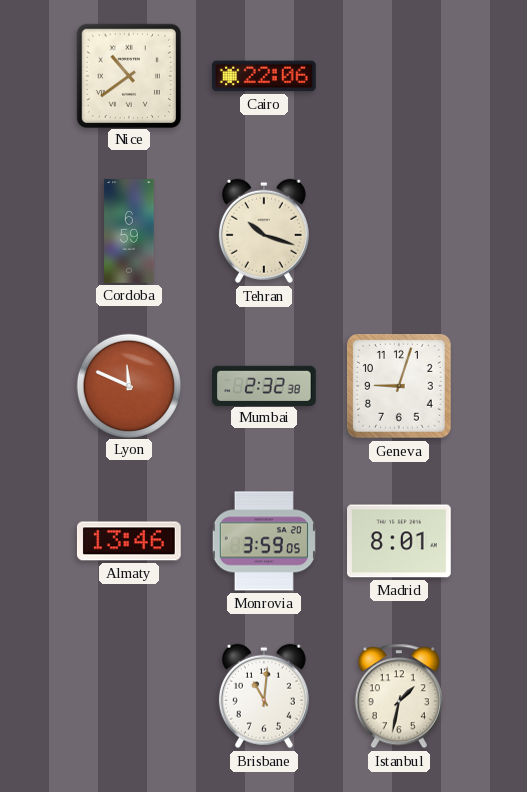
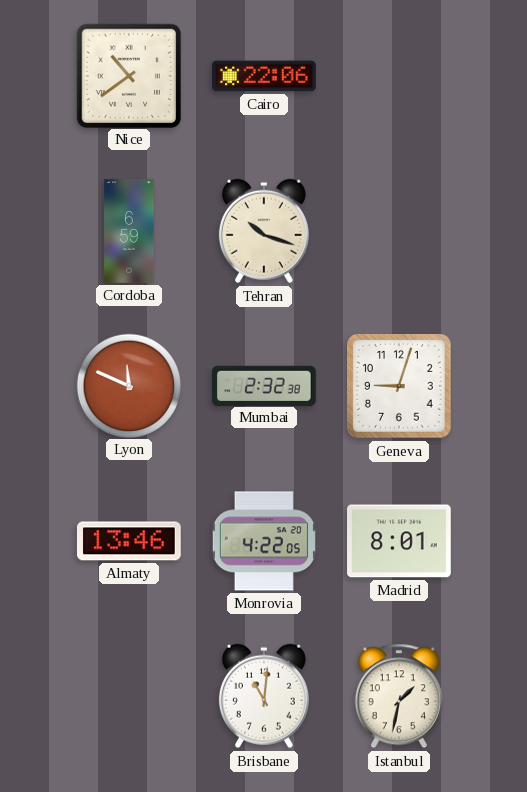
Monrovia: 3:59 -> 4:22 (264, 541)
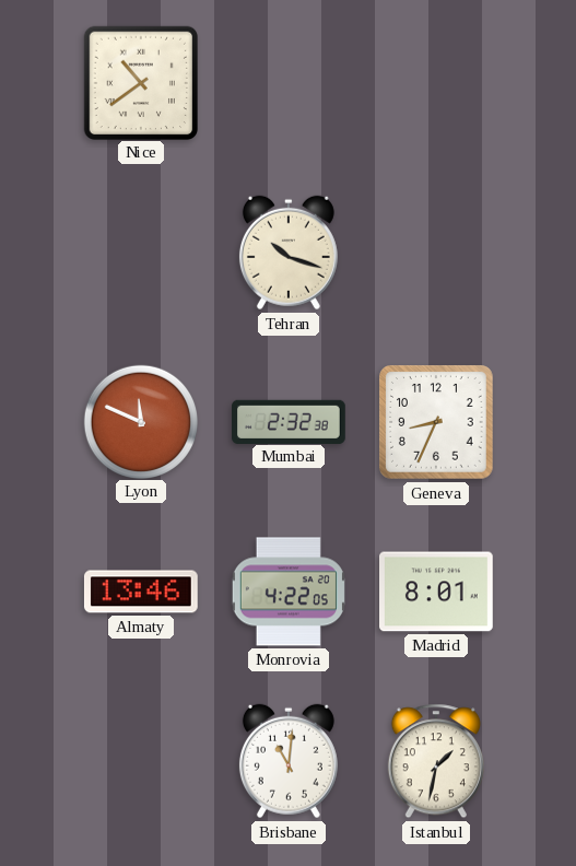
Cairo: 22:06 -> none (265, 76)
Cordoba: 6:59 -> none (129, 231)
Geneva: 9:03 -> 8:34 (437, 423)
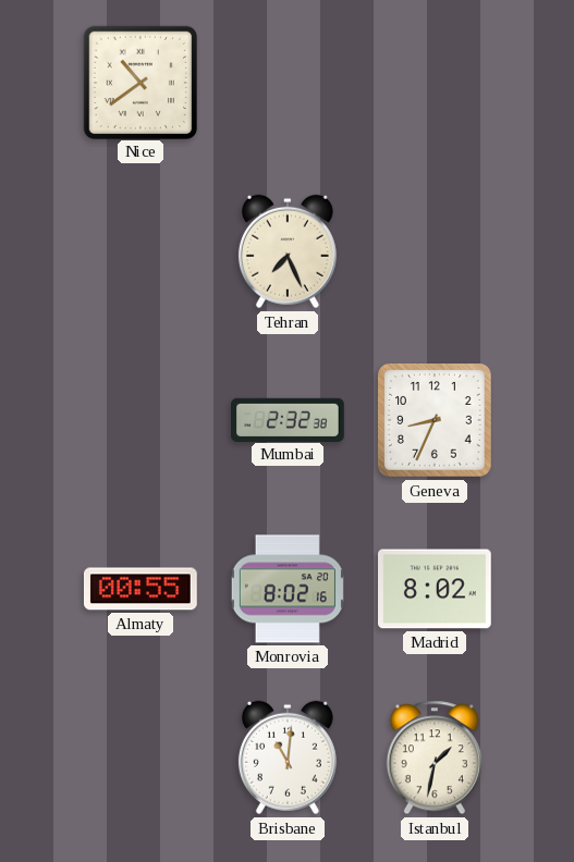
Tehran: 10:18 -> 7:26 (288, 251)
Lyon: 11:49 -> none (140, 421)
Almaty: 13:46 -> 00:55 (141, 589)
Monrovia: 4:22 -> 8:02 (288, 589)
Madrid: 8:01 -> 8:02 (436, 589)
